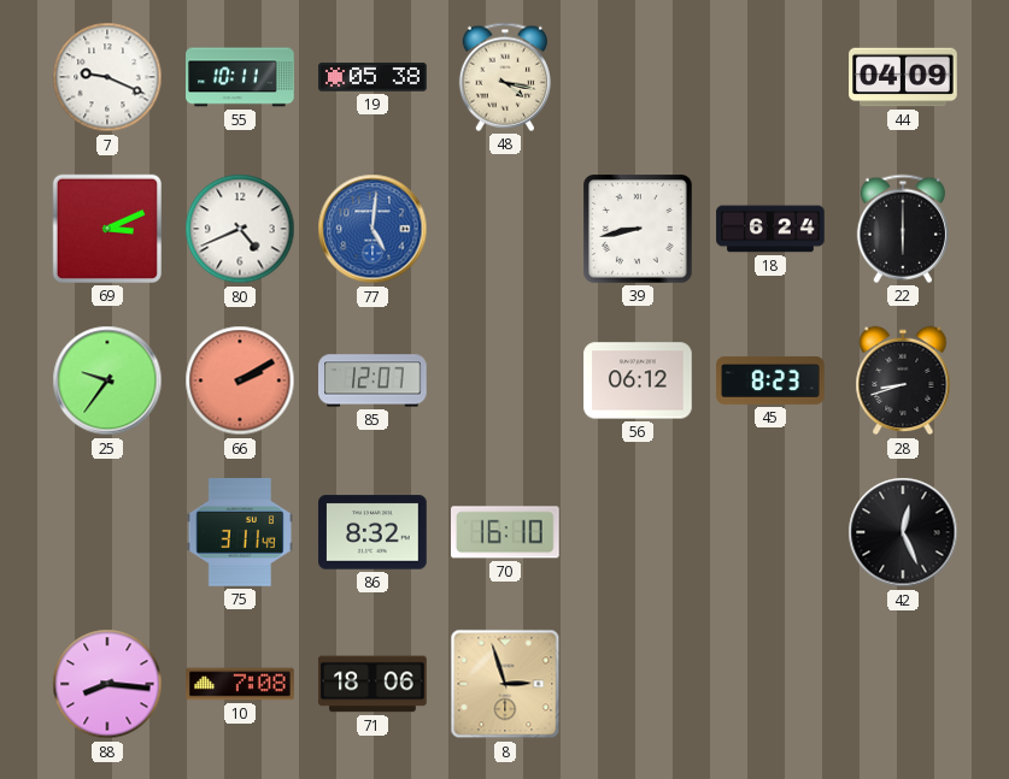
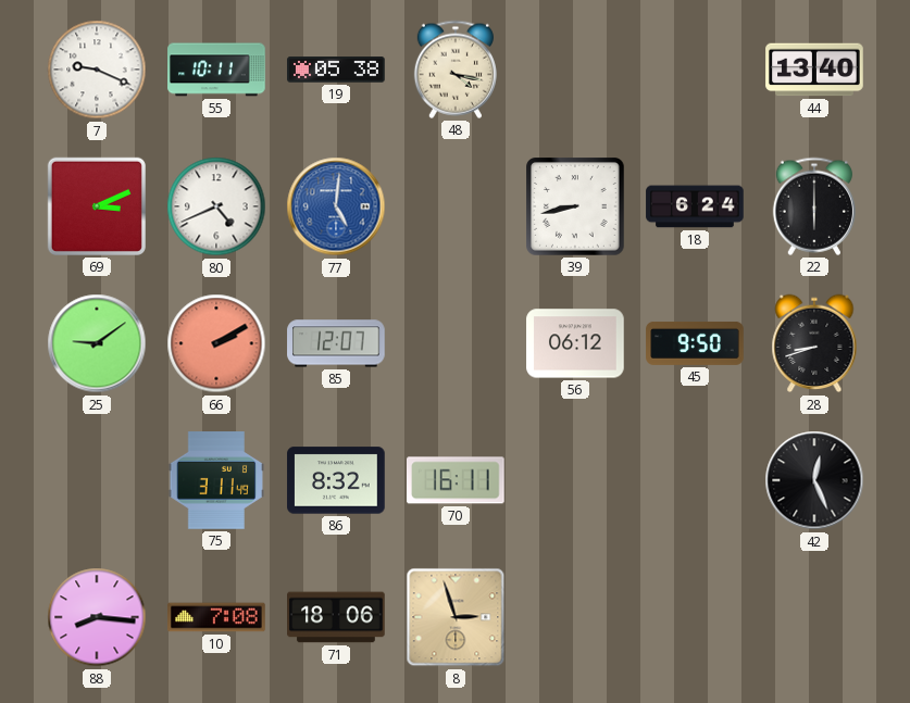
44: 04:09 -> 13:40 (814, 70)
25: 9:36 -> 9:09 (97, 343)
45: 8:23 -> 9:50 (695, 343)
70: 16:10 -> 16:11 (457, 480)
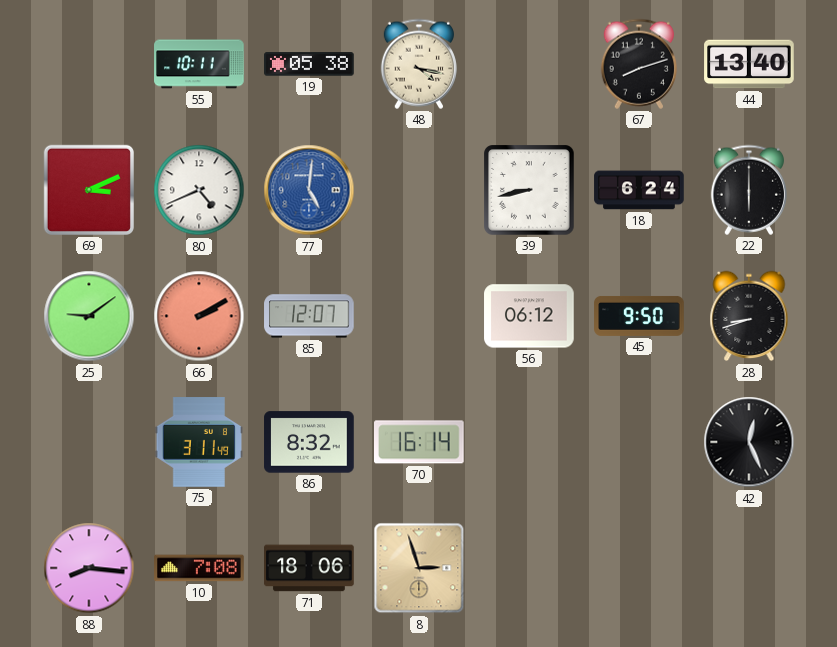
7: 9:19 -> none (97, 70)
67: none -> 8:12 (639, 64)
70: 16:11 -> 16:14 (420, 442)
